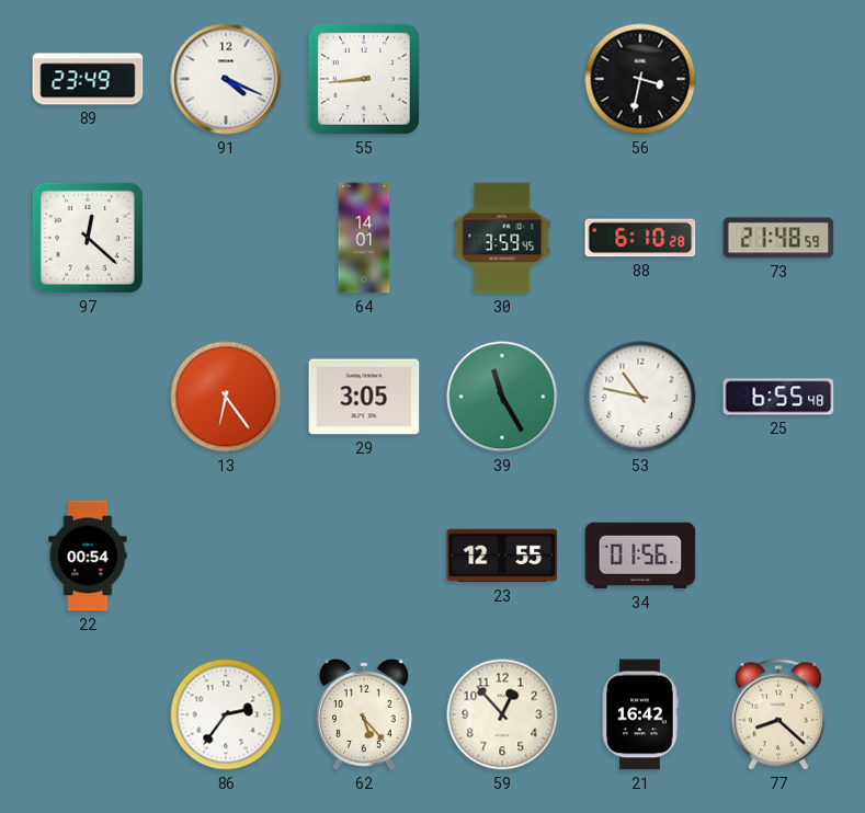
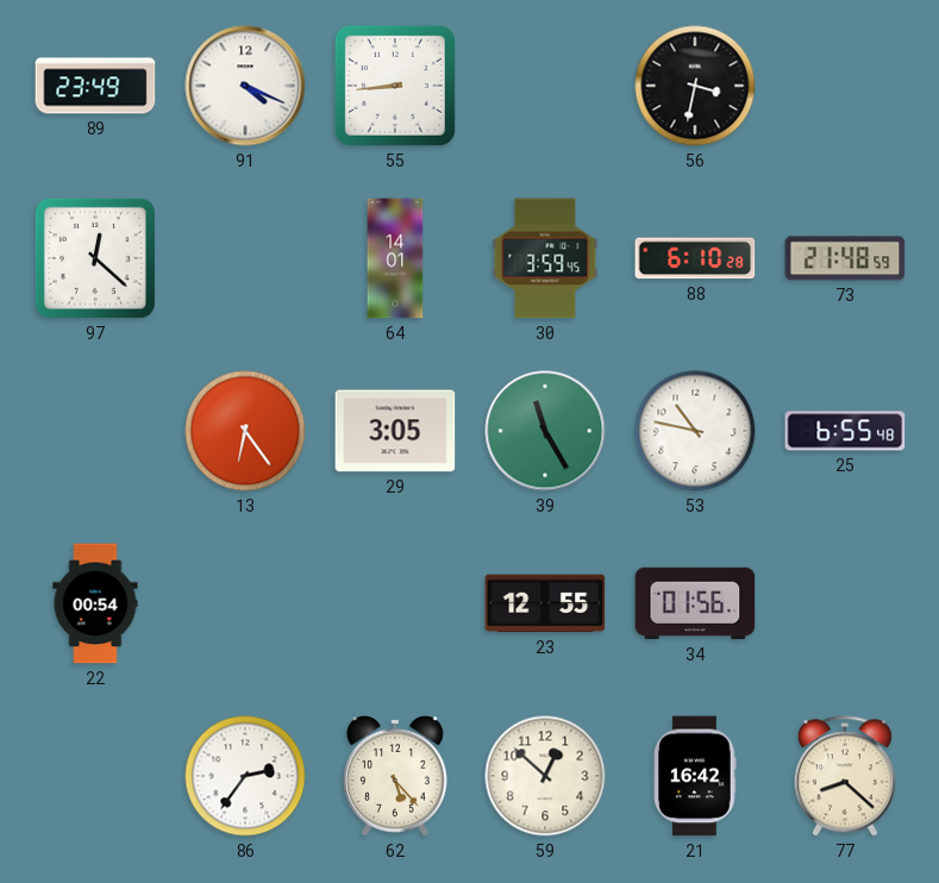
59: 12:53 -> 12:52 (545, 776)
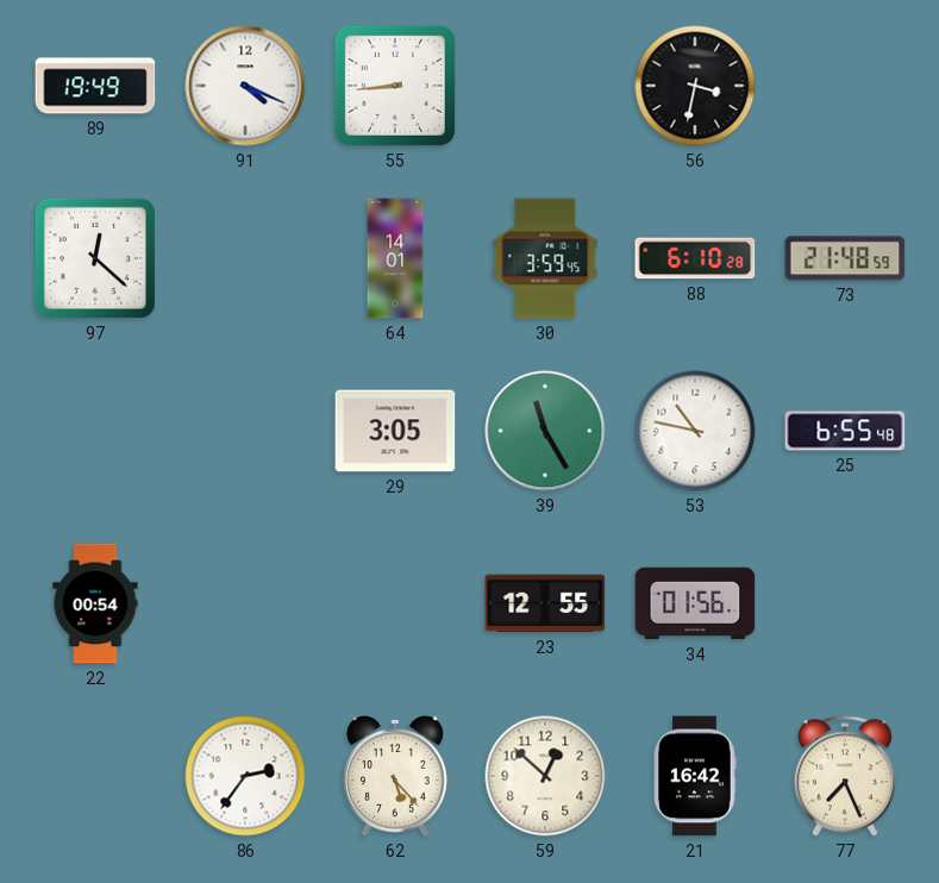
89: 23:49 -> 19:49 (95, 86)
13: 6:24 -> none (245, 431)
77: 8:22 -> 7:26 (845, 776)
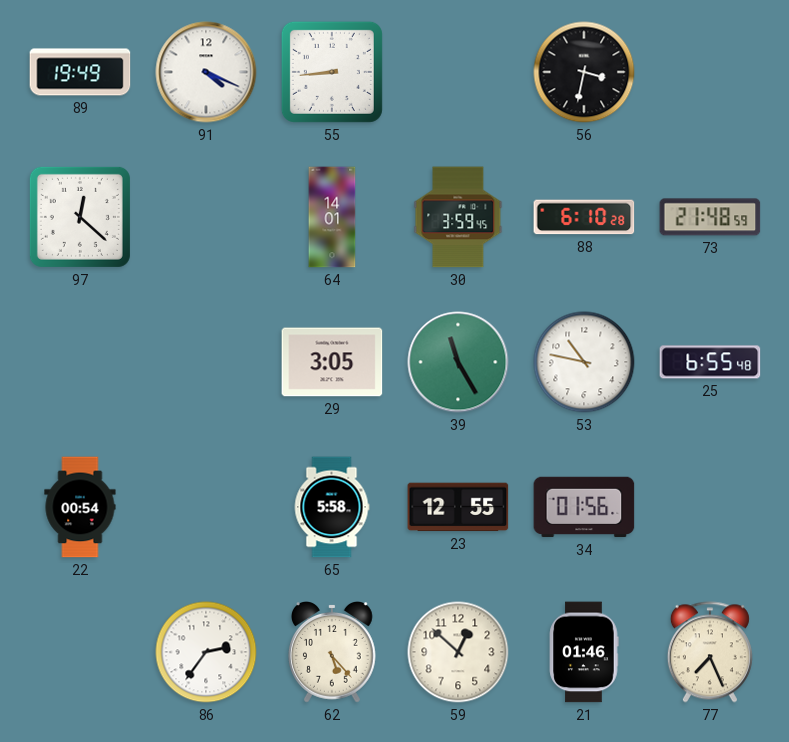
65: none -> 5:58 (332, 507)
21: 16:42 -> 01:46 (584, 652)
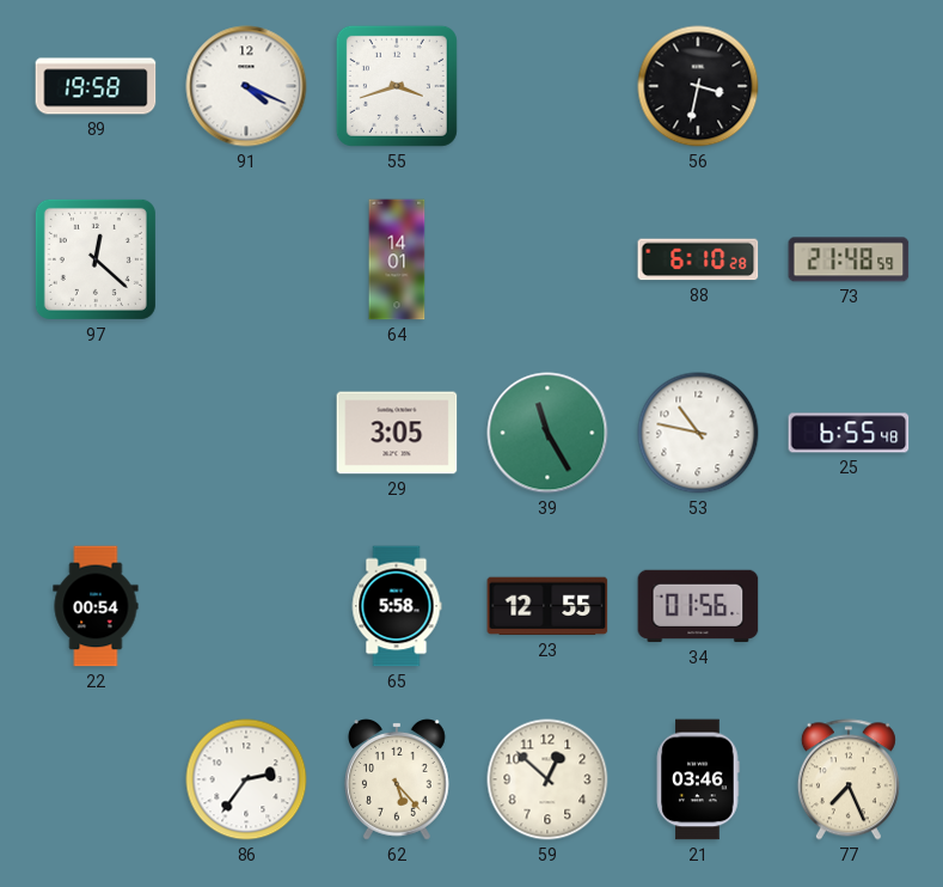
89: 19:49 -> 19:58 (96, 86)
55: 8:44 -> 3:42 (397, 86)
30: 3:59 -> none (458, 217)
21: 01:46 -> 03:46 (698, 779)
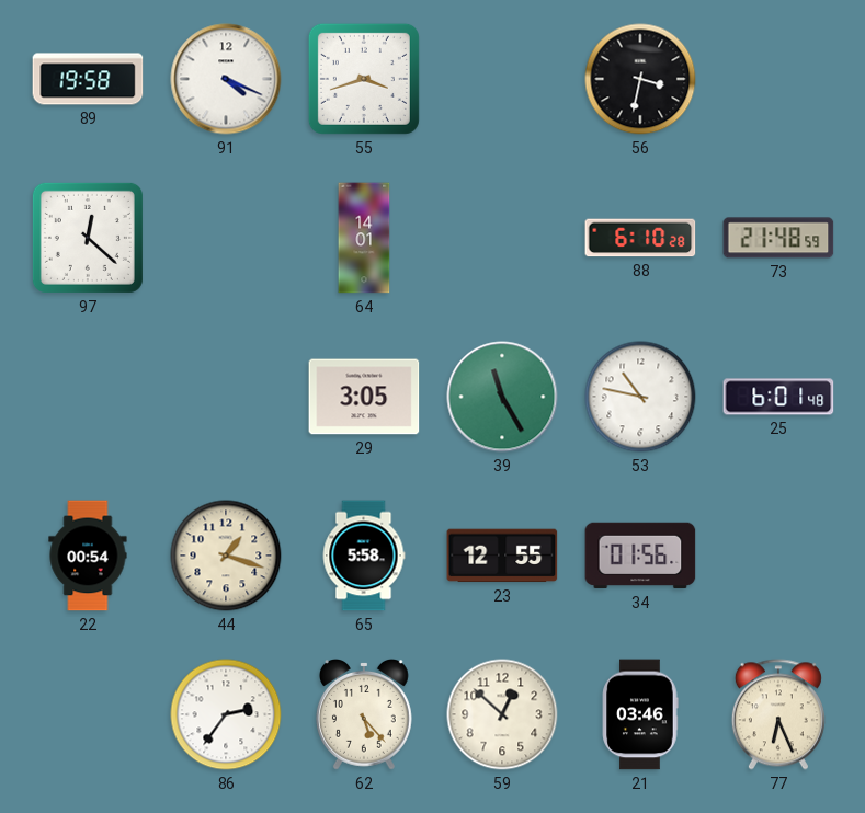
25: 6:55 -> 6:01 (778, 397)
44: none -> 1:18 (226, 556)
77: 7:26 -> 6:26 (778, 714)
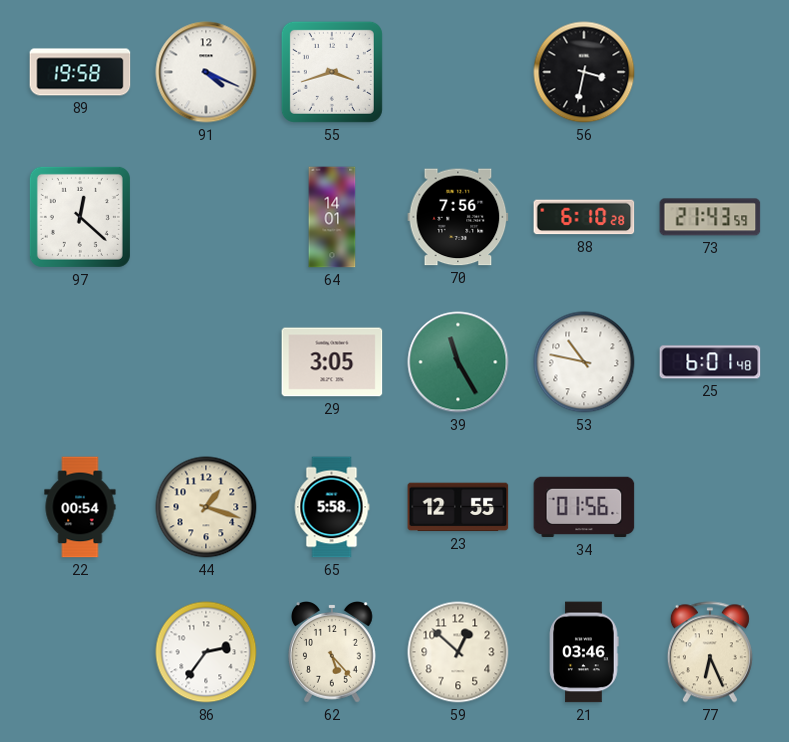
70: none -> 7:56 (458, 217)
73: 21:48 -> 21:43 (710, 217)
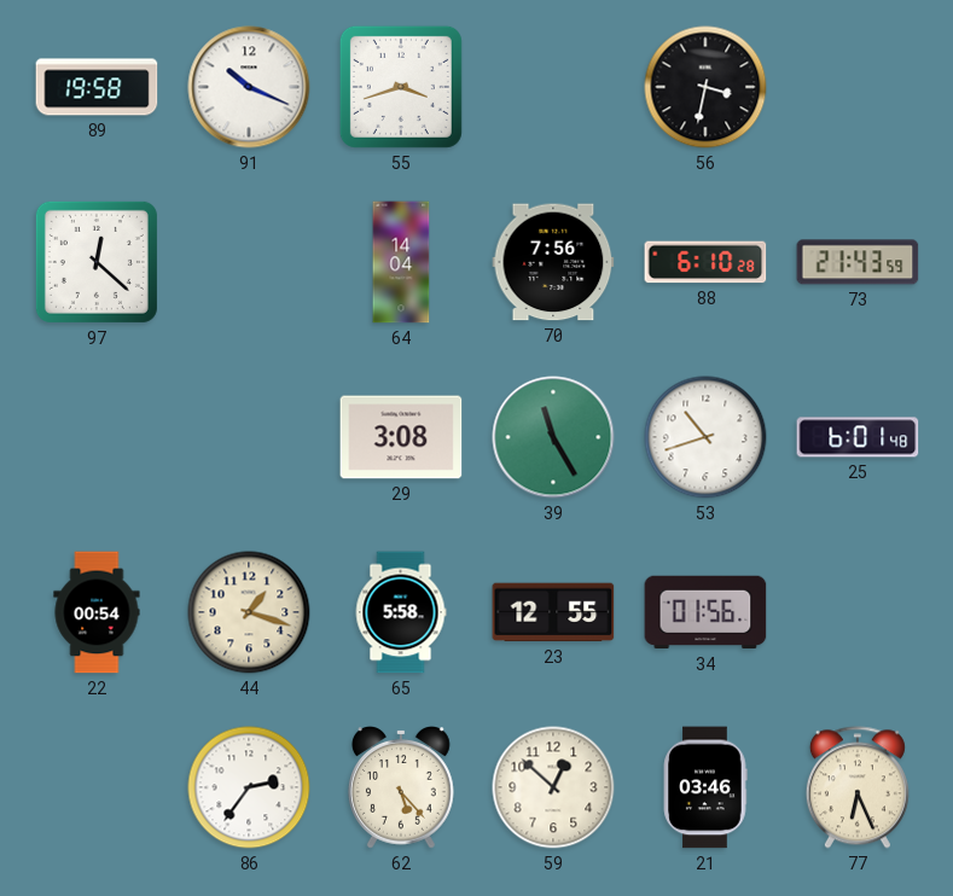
91: 4:19 -> 10:19 (249, 87)
64: 14:01 -> 14:04 (401, 262)
29: 3:05 -> 3:08 (401, 437)
53: 10:47 -> 10:42 (705, 437)
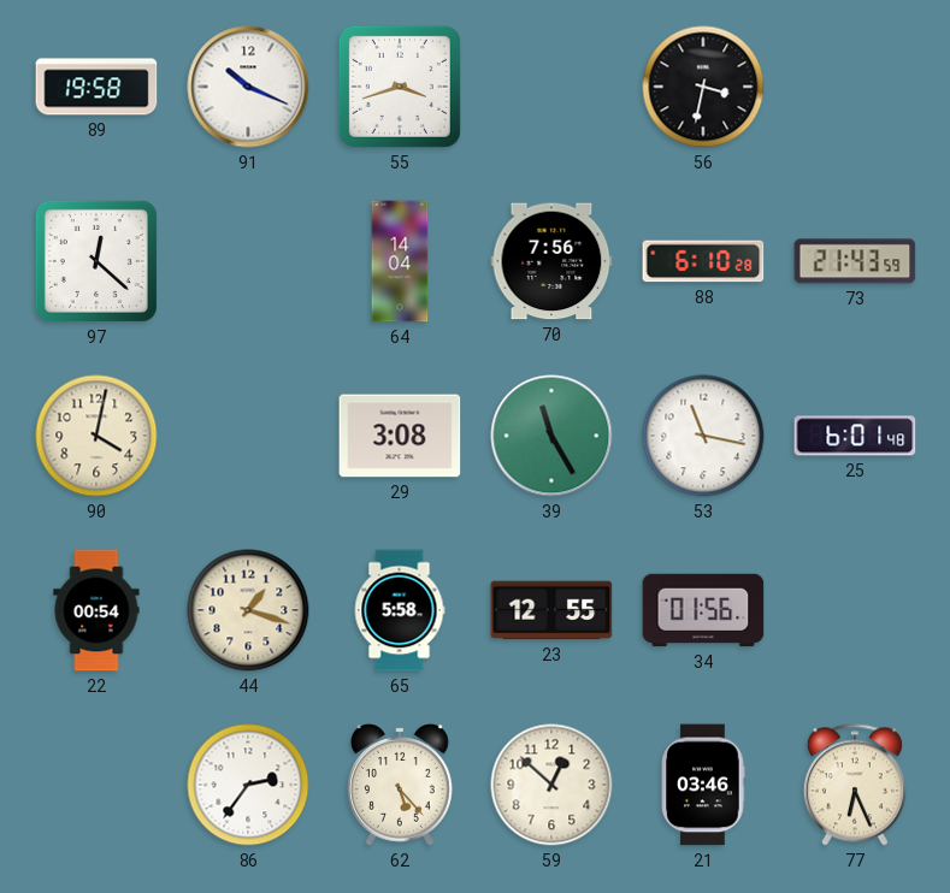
90: none -> 4:02 (96, 436)
53: 10:42 -> 11:17 (703, 436)
